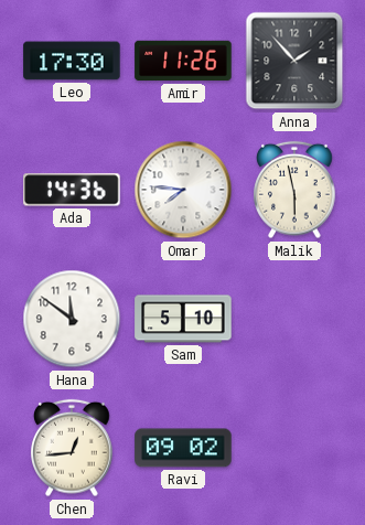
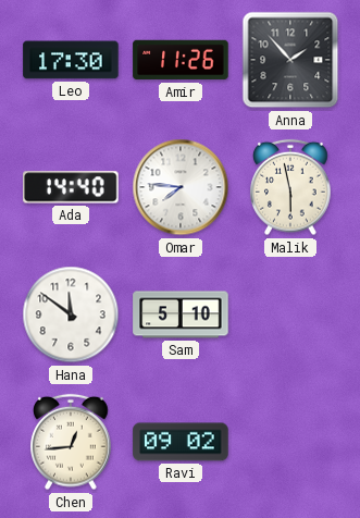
Ada: 14:36 -> 14:40 (71, 187)
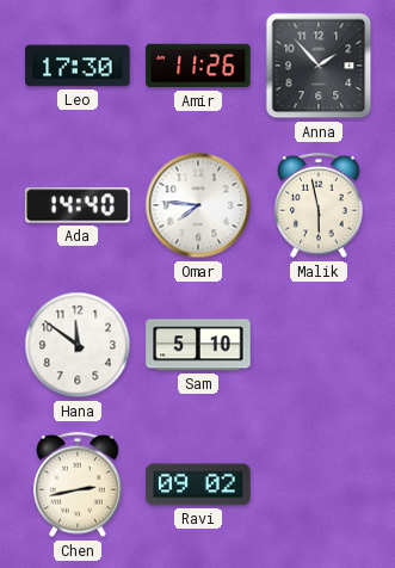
Chen: 12:44 -> 2:43 (78, 484)
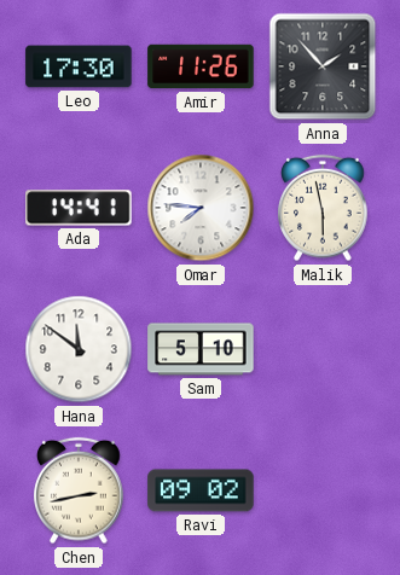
Ada: 14:40 -> 14:41 (79, 208)
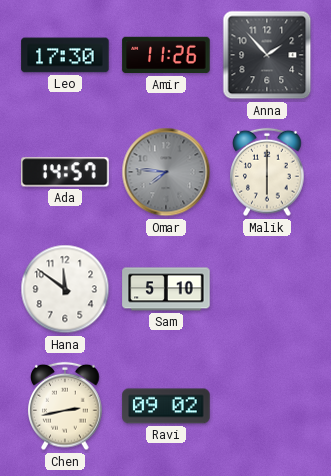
Ada: 14:41 -> 14:57 (65, 172)
Omar dial: white -> grey (166, 172)
Malik: 5:58 -> 6:00 (267, 172)
